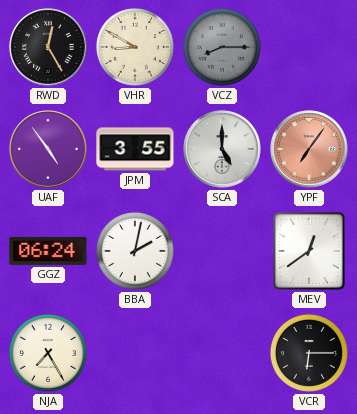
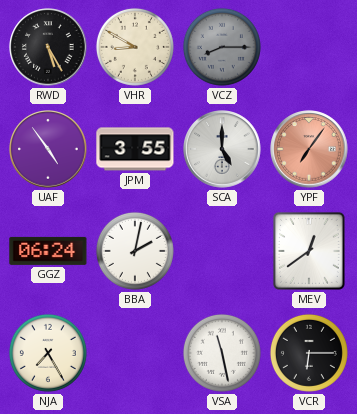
RWD: 12:25 -> 5:25 (48, 47)
VSA: none -> 11:28 (222, 353)
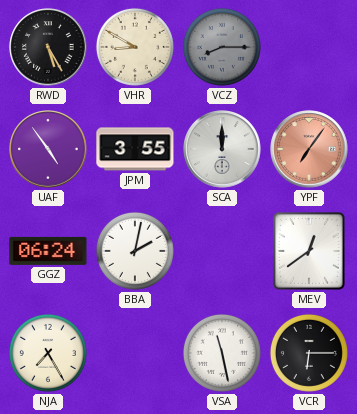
SCA: 5:00 -> 12:00 (222, 149)
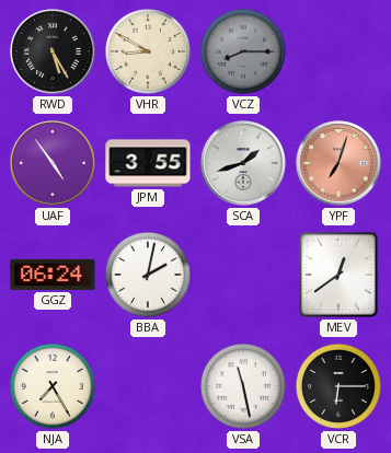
SCA: 12:00 -> 1:42 (243, 163)
YPF: 7:06 -> 7:03 (338, 163)
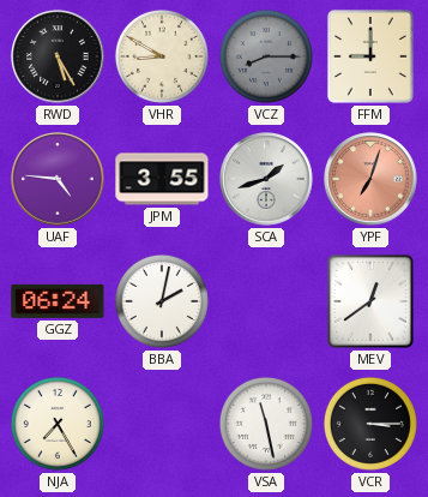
FFM: none -> 9:00 (370, 56)
UAF: 4:54 -> 4:46 (58, 179)
VCR: 6:15 -> 3:15 (370, 424)
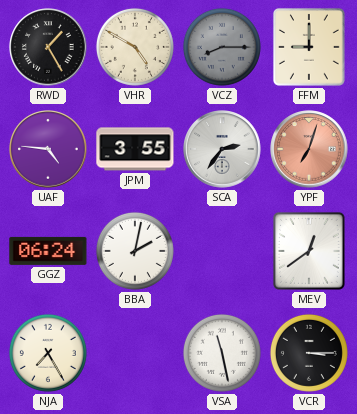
RWD: 5:25 -> 1:25 (48, 47)
VHR: 8:50 -> 4:50 (135, 47)
SCA: 1:42 -> 2:36 (222, 149)
